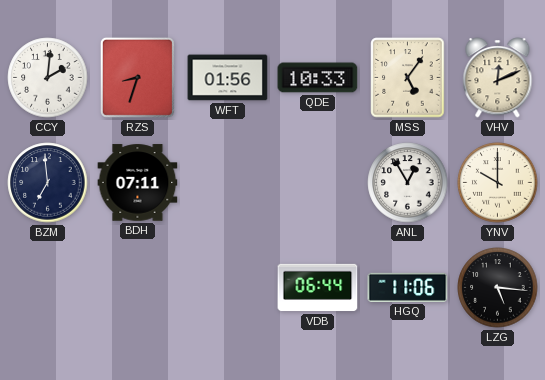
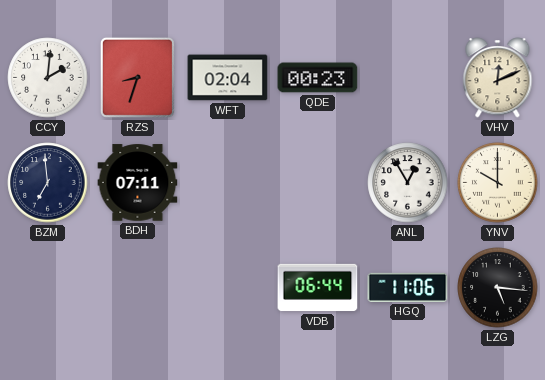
WFT: 01:56 -> 02:04 (228, 78)
QDE: 10:33 -> 00:23 (318, 78)
MSS: 5:06 -> none (408, 78)
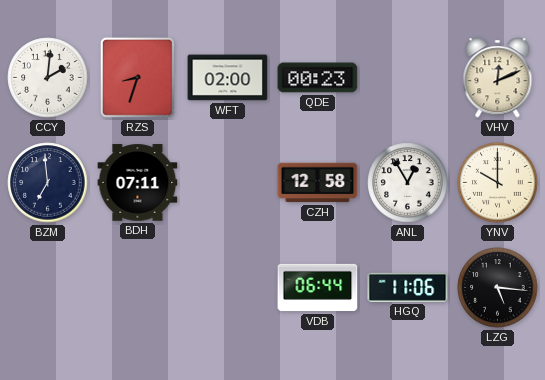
WFT: 02:04 -> 02:00 (228, 78)
CZH: none -> 12:58 (318, 183)
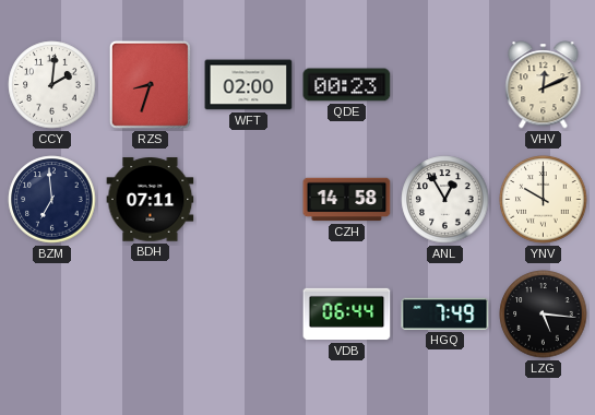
CZH: 12:58 -> 14:58 (347, 200)
HGQ: 11:06 -> 7:49 (445, 313)
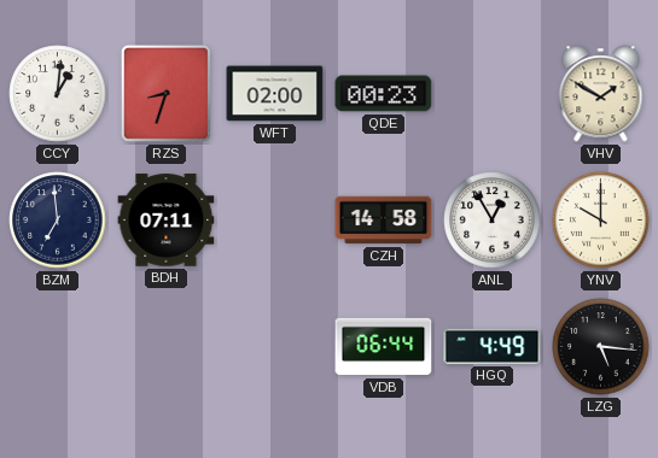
CCY: 2:01 -> 1:01 (58, 94)
VHV: 12:11 -> 1:50 (601, 94)
HGQ: 7:49 -> 4:49 (493, 346)
